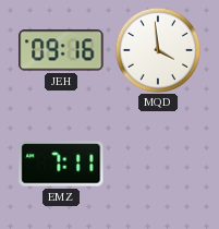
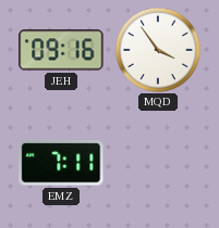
MQD: 3:59 -> 3:54 (157, 49)
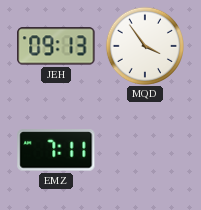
JEH: 09:16 -> 09:13 (56, 46)
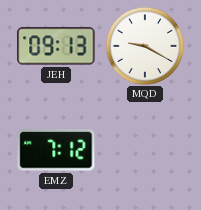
MQD: 3:54 -> 9:20 (144, 45)
EMZ: 7:11 -> 7:12 (56, 150)
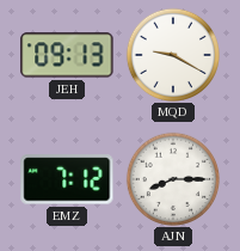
AJN: none -> 8:15 (172, 178)
